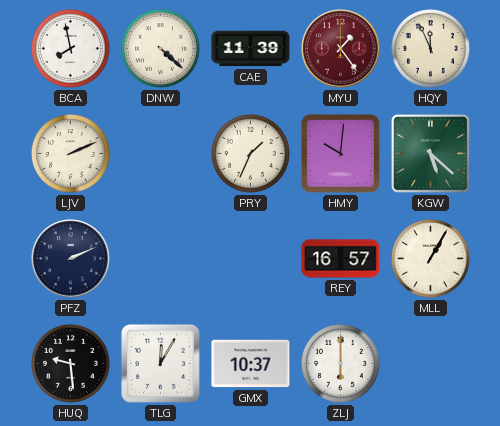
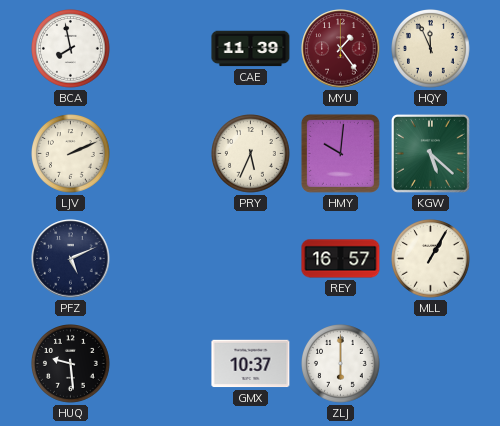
DNW: 4:22 -> none (161, 49)
PRY: 1:34 -> 5:34 (251, 154)
PFZ: 2:11 -> 5:11 (71, 259)
TLG: 12:05 -> none (160, 363)
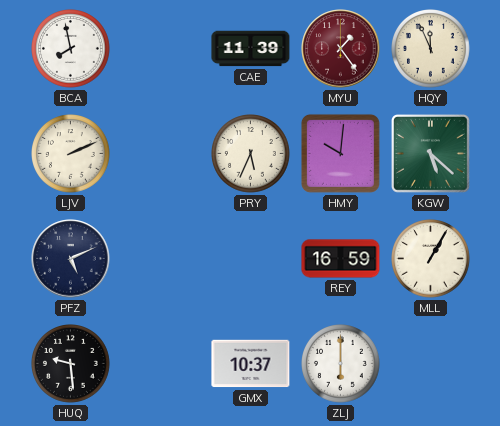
REY: 16:57 -> 16:59 (341, 259)
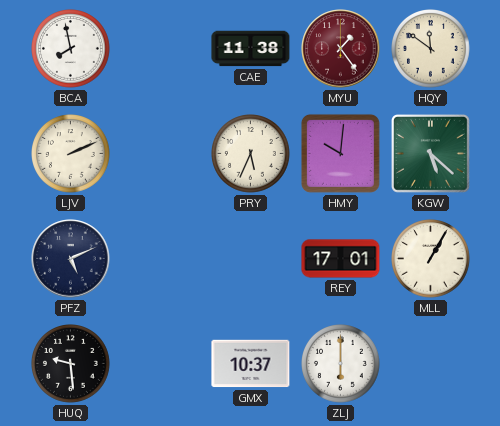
CAE: 11:39 -> 11:38 (251, 49)
HQY: 11:56 -> 11:51 (431, 49)
REY: 16:59 -> 17:01 (341, 259)
